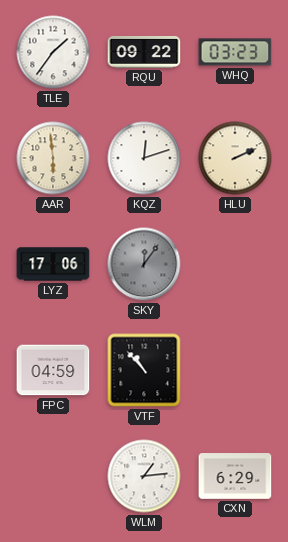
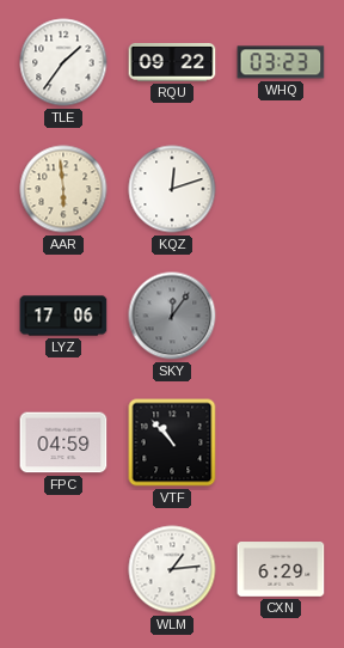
HLU: 2:11 -> none (235, 158)
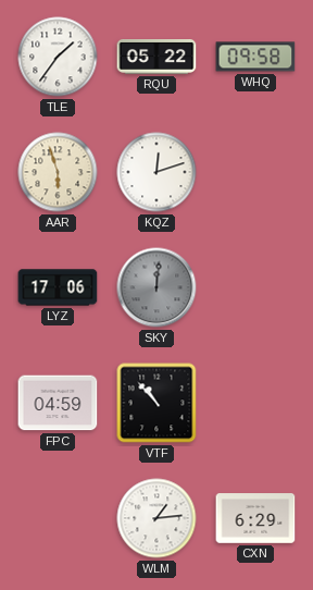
RQU: 09:22 -> 05:22 (156, 58)
WHQ: 03:23 -> 09:58 (255, 57)
AAR: 5:59 -> 5:57 (58, 172)
SKY: 12:06 -> 12:01 (156, 287)
